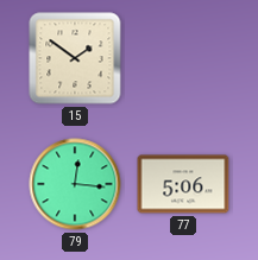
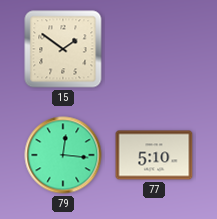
77: 5:06 -> 5:10 (154, 155)
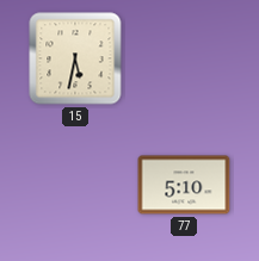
15: 1:51 -> 5:32 (75, 58)
79: 12:16 -> none (63, 155)
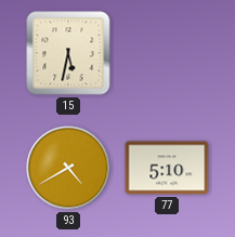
93: none -> 4:40 (68, 168)
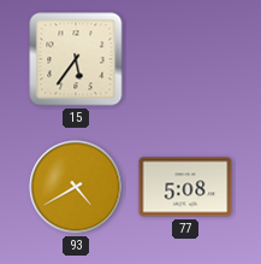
15: 5:32 -> 5:36 (76, 59)
77: 5:10 -> 5:08 (185, 187)
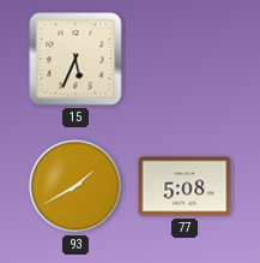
15: 5:36 -> 5:34 (75, 59)
93: 4:40 -> 1:40 (75, 186)
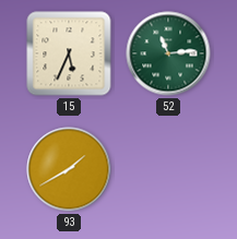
52: none -> 11:14 (168, 53)
77: 5:08 -> none (185, 186)
